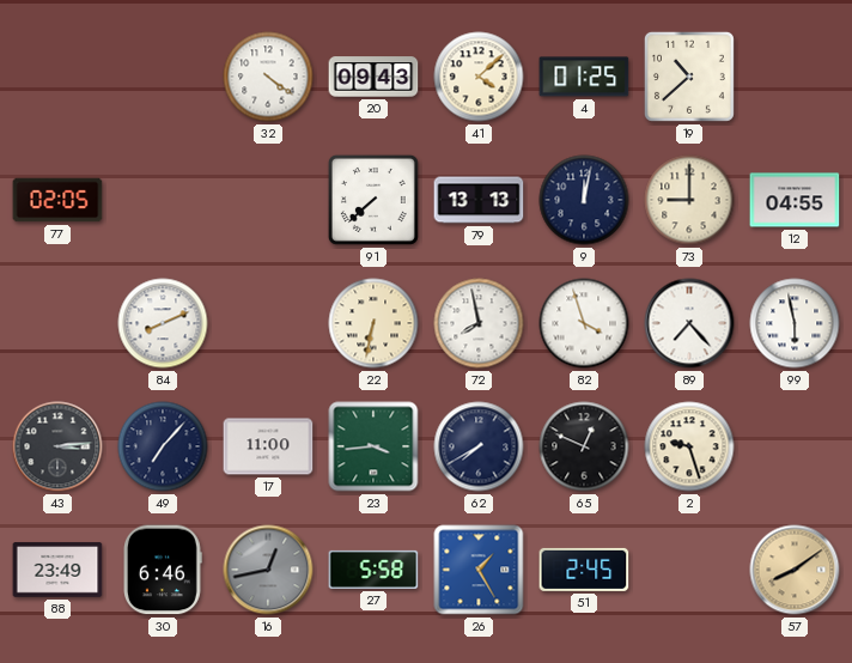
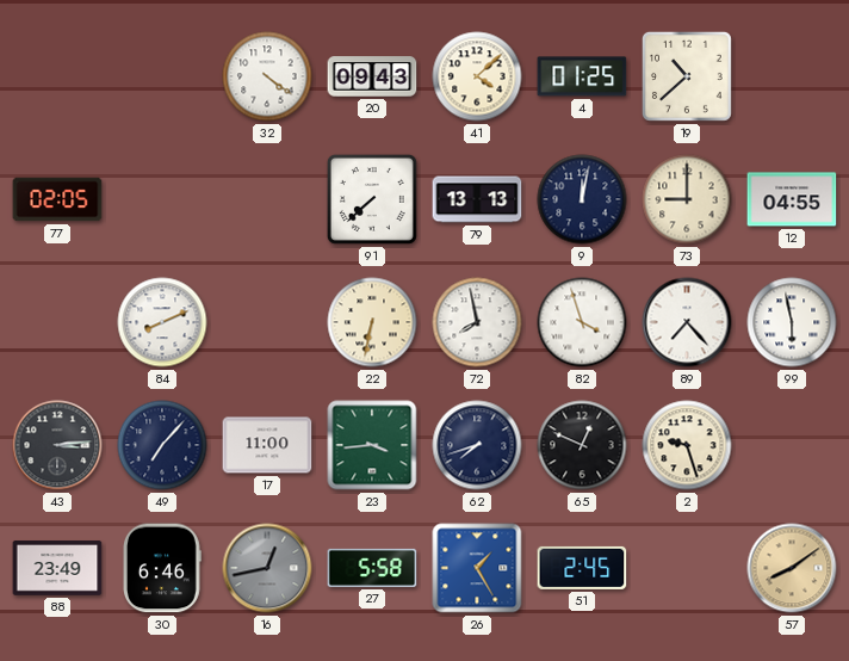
62: 7:40 -> 7:42 (477, 445)
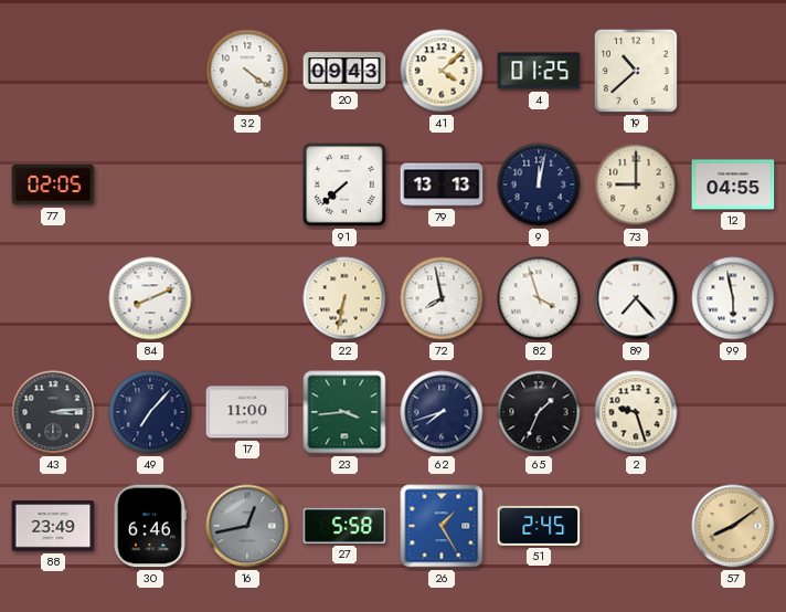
65: 12:49 -> 1:34 (539, 412)
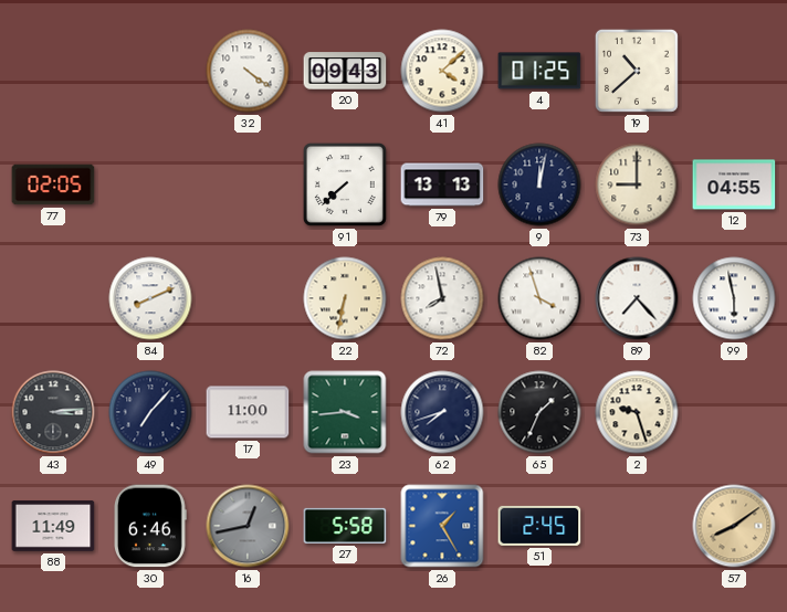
88: 23:49 -> 11:49 (53, 526)
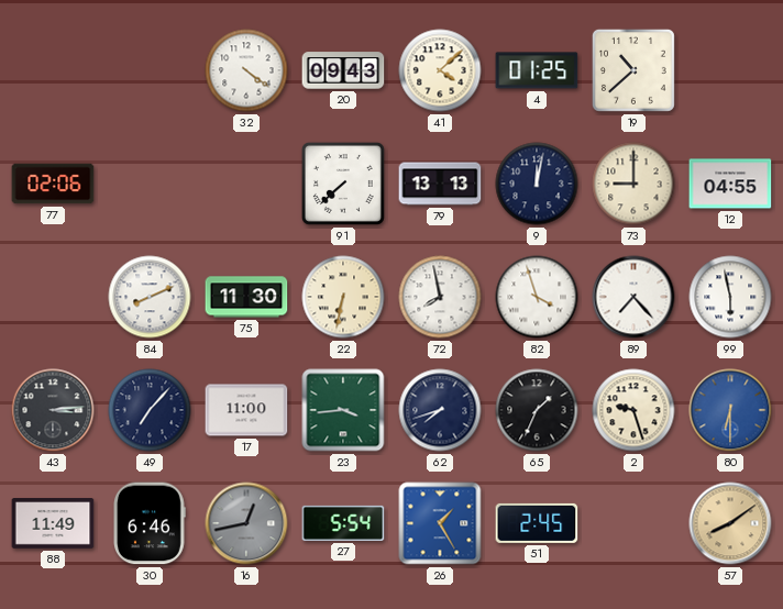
77: 02:05 -> 02:06 (53, 184)
75: none -> 11:30 (246, 297)
80: none -> 6:30 (730, 410)
27: 5:58 -> 5:54 (343, 523)
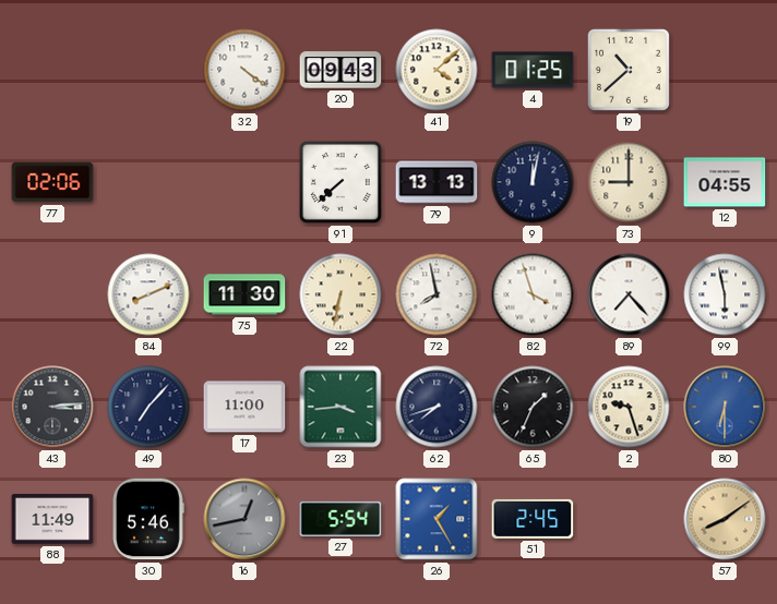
30: 6:46 -> 5:46 (148, 519)
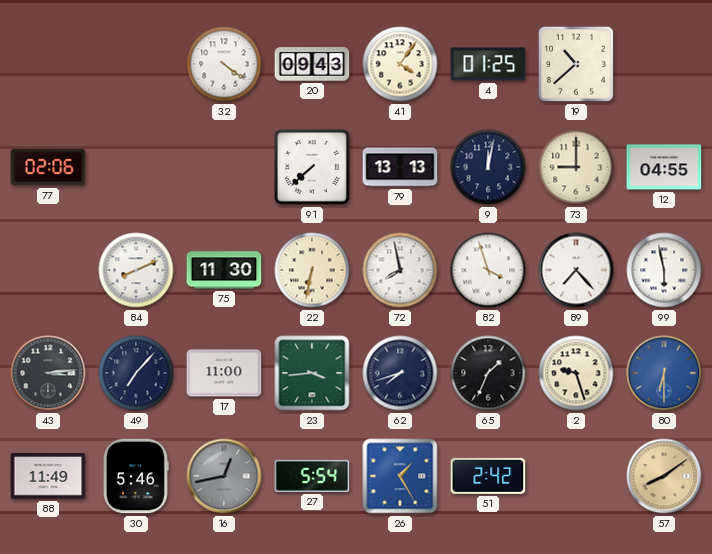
41: 4:08 -> 4:06 (400, 64)
51: 2:45 -> 2:42 (488, 476)
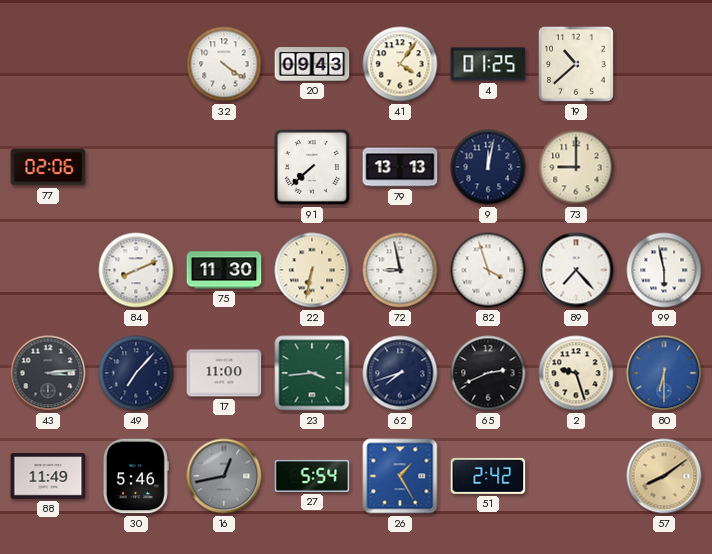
12: 04:55 -> none (664, 167)
72: 7:58 -> 8:58 (400, 270)
65: 1:34 -> 2:41 (488, 373)
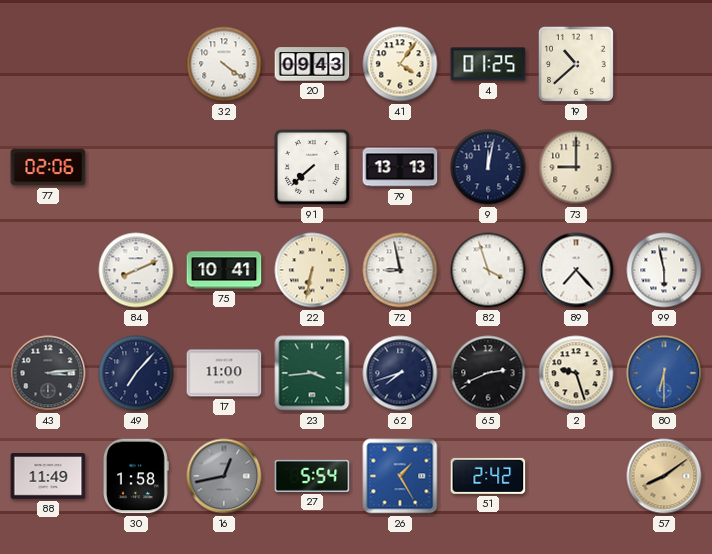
75: 11:30 -> 10:41 (224, 270)
30: 5:46 -> 1:58 (136, 476)
